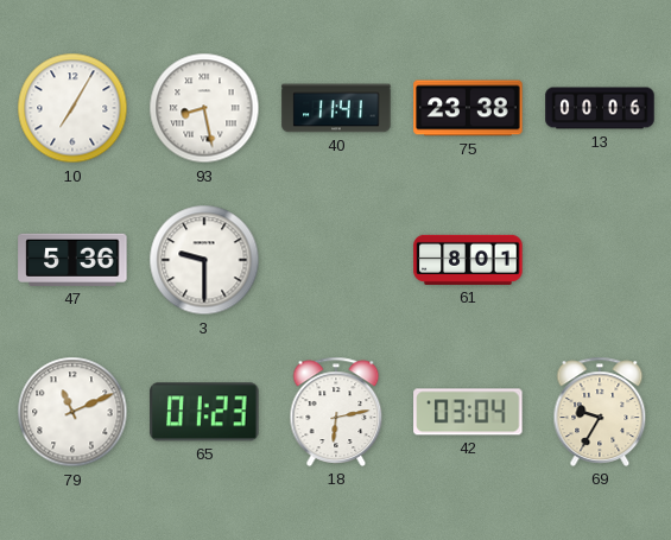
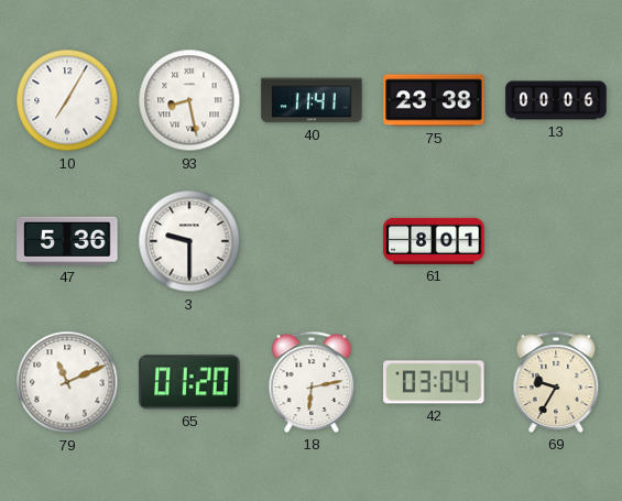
65: 01:23 -> 01:20 (189, 382)
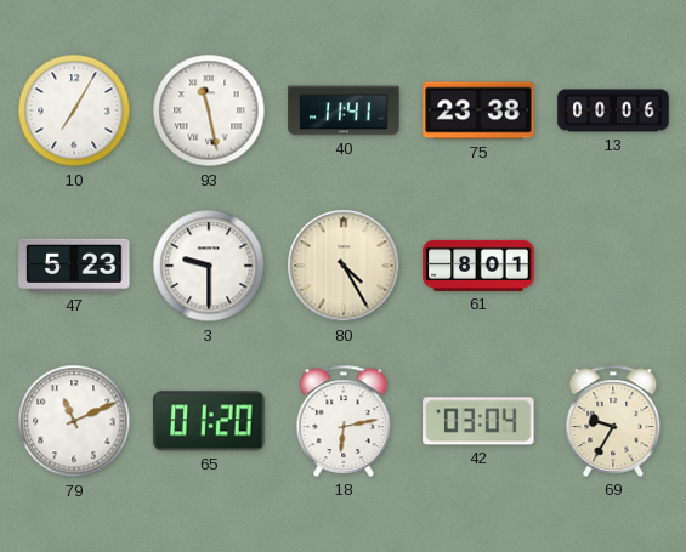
93: 8:28 -> 11:28 (209, 110)
47: 5:36 -> 5:23 (74, 266)
80: none -> 4:25 (344, 266)
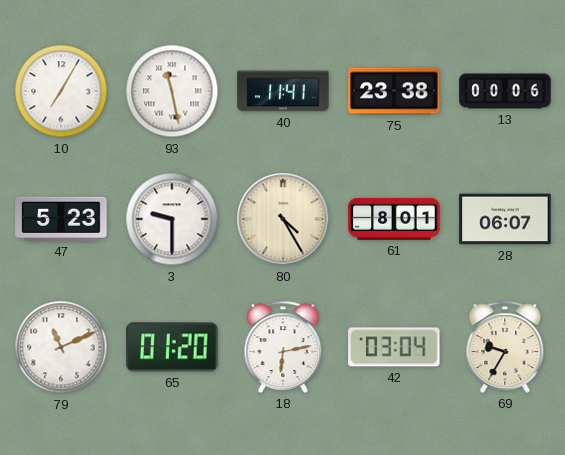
28: none -> 06:07 (505, 219)
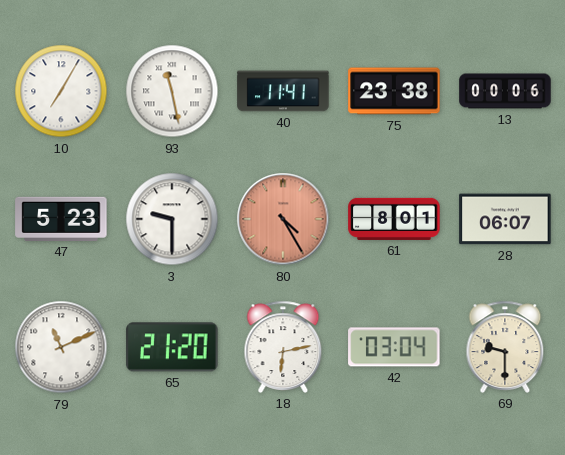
80 dial: cream -> salmon (283, 219)
65: 01:20 -> 21:20 (172, 347)
69: 9:35 -> 9:30 (505, 347)
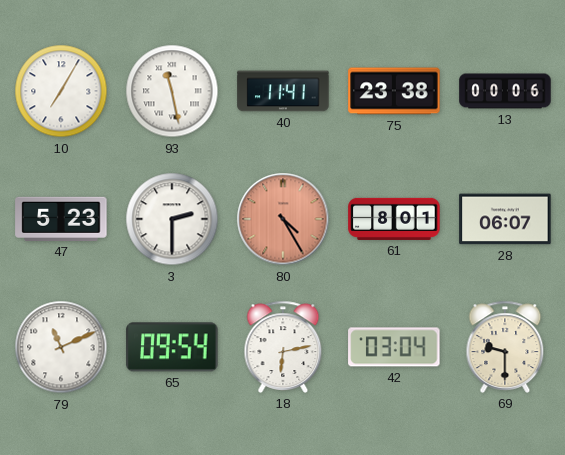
3: 9:30 -> 2:30 (172, 219)
65: 21:20 -> 09:54 (172, 347)
